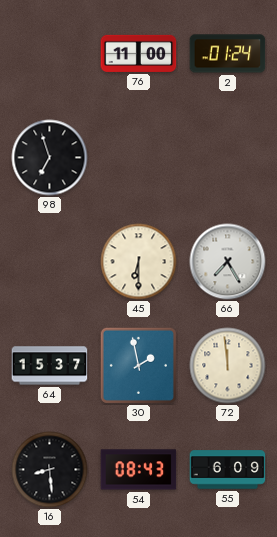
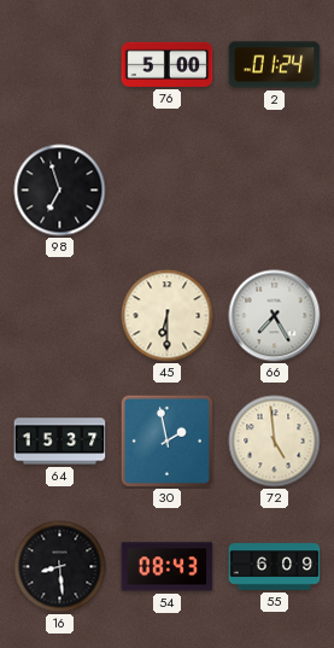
76: 11:00 -> 5:00 (168, 64)
72: 11:59 -> 4:59 (275, 442)
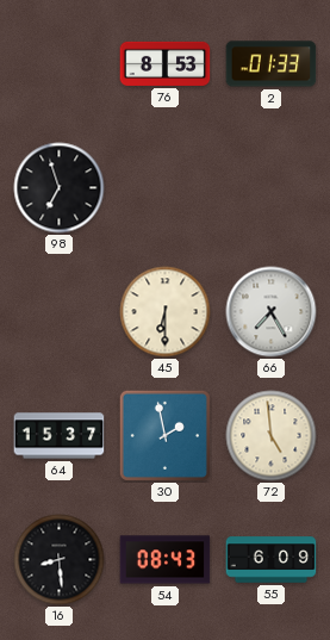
76: 5:00 -> 8:53 (166, 63)
2: 01:24 -> 01:33 (272, 64)
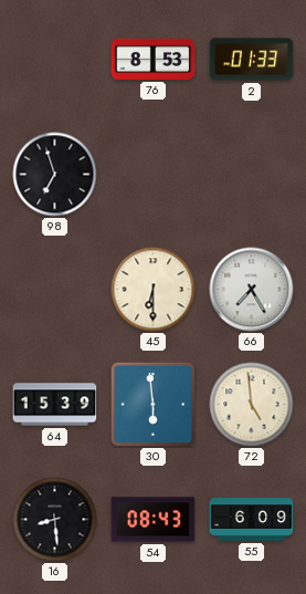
64: 15:37 -> 15:39 (55, 405)
30: 1:58 -> 5:59 (152, 404)
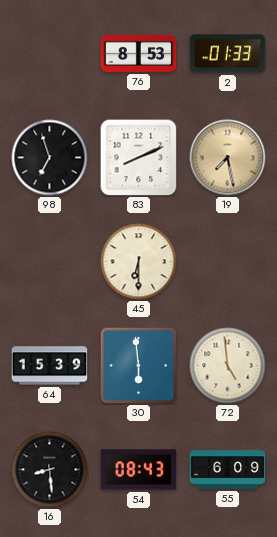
83: none -> 8:11 (139, 158)
19: none -> 7:28 (228, 158)
66: 7:25 -> none (252, 290)
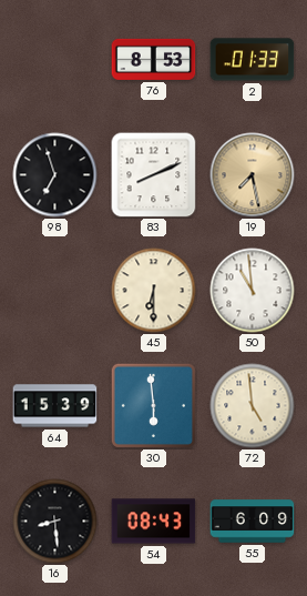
50: none -> 10:59 (253, 291)
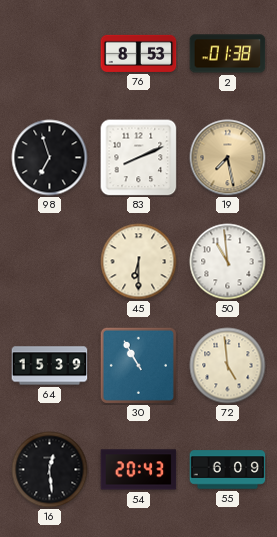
2: 01:33 -> 01:38 (228, 54)
30: 5:59 -> 10:55 (138, 365)
16: 8:29 -> 12:29 (50, 470)
54: 08:43 -> 20:43 (139, 470)
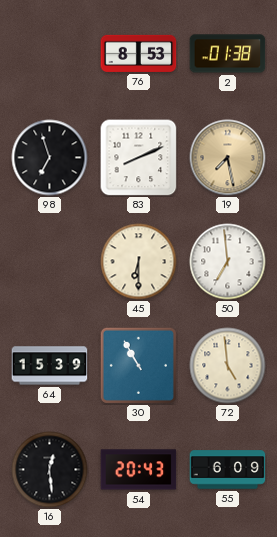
50: 10:59 -> 6:59 (228, 262)
